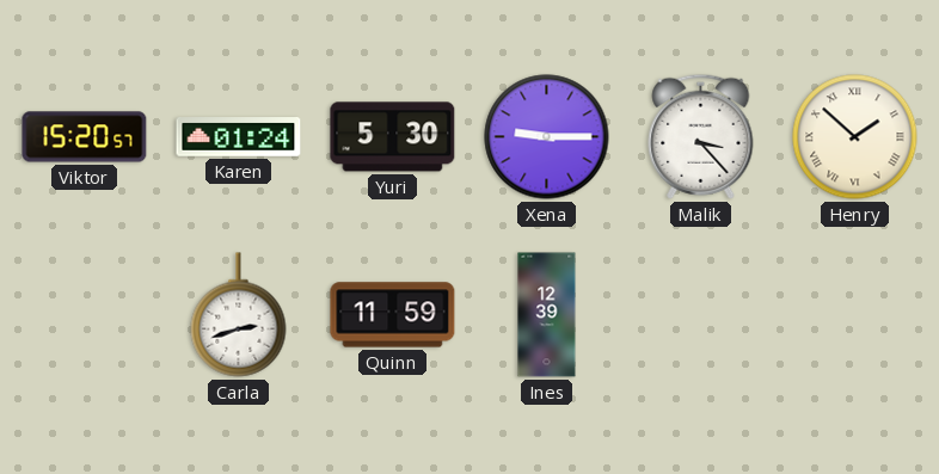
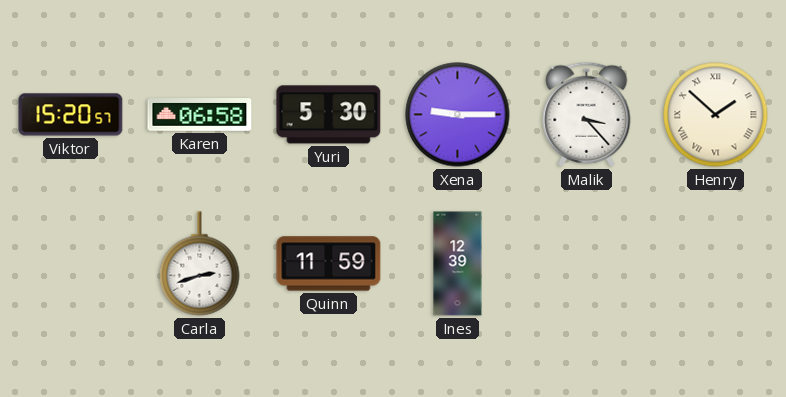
Karen: 01:24 -> 06:58 (200, 115)
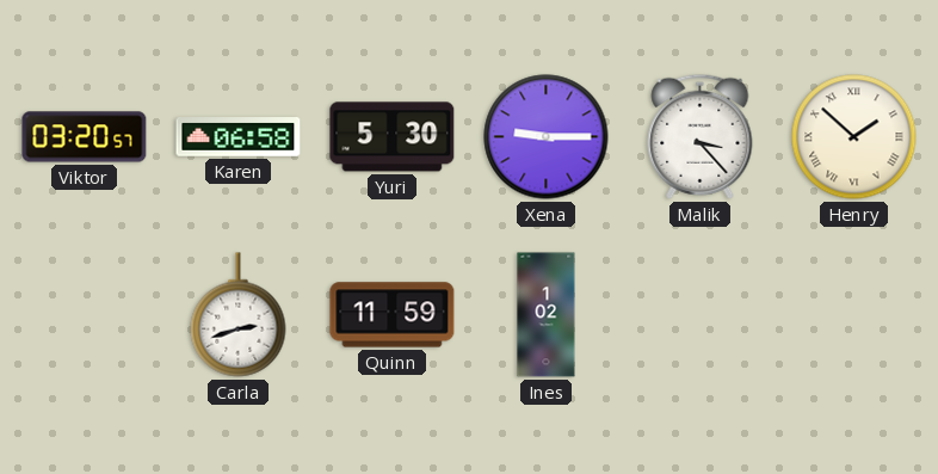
Viktor: 15:20 -> 03:20 (85, 137)
Ines: 12:39 -> 1:02 (547, 315)
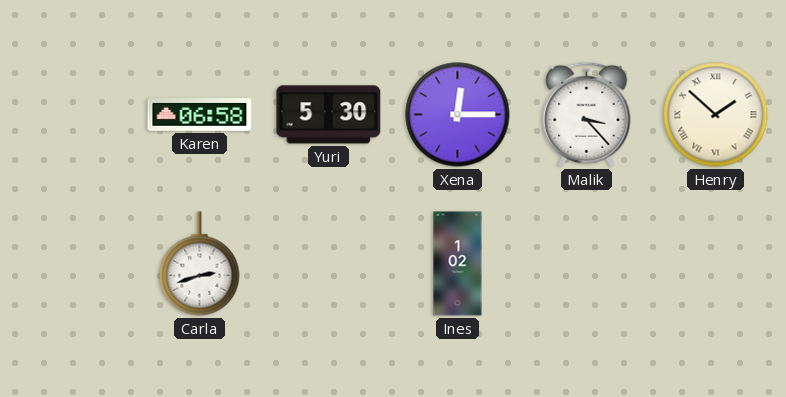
Viktor: 03:20 -> none (85, 137)
Xena: 9:15 -> 12:15 (458, 115)
Quinn: 11:59 -> none (393, 315)
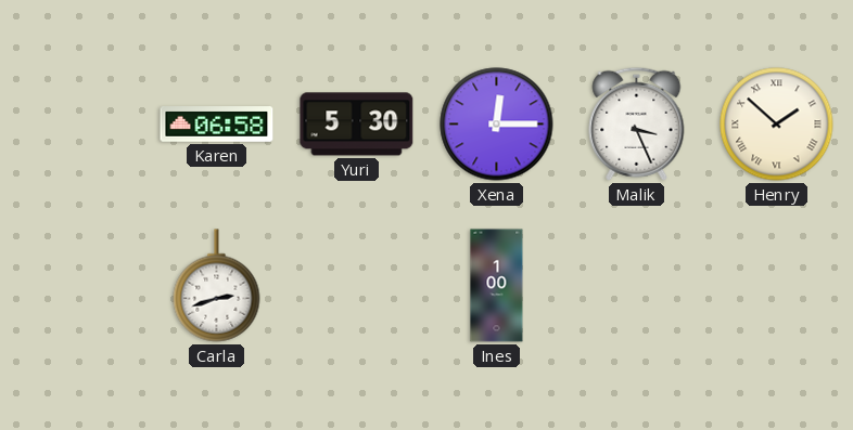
Malik: 3:23 -> 3:26 (637, 123)
Ines: 1:02 -> 1:00 (497, 286)
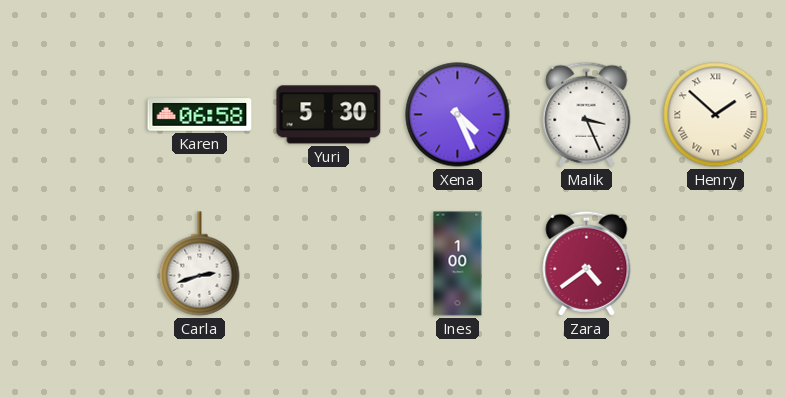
Xena: 12:15 -> 4:26 (458, 115)
Zara: none -> 4:39 (587, 263)
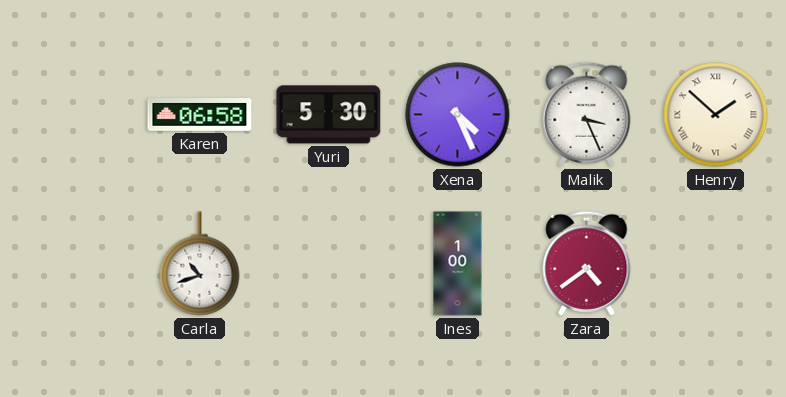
Carla: 2:42 -> 10:42 (200, 264)
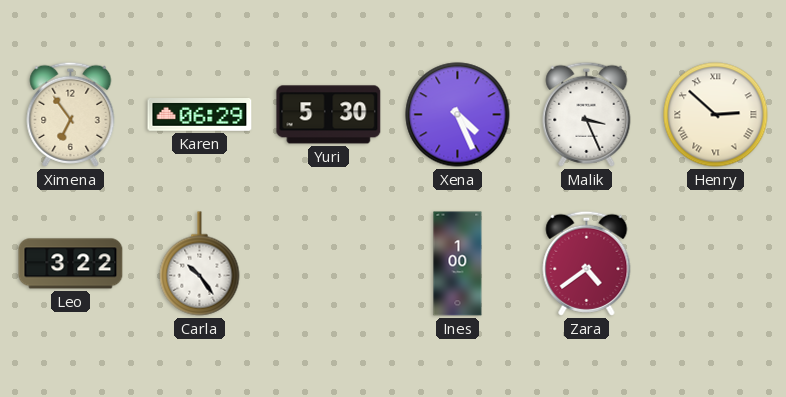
Ximena: none -> 6:54 (71, 114)
Karen: 06:58 -> 06:29 (200, 115)
Henry: 1:52 -> 2:52 (716, 115)
Leo: none -> 3:22 (71, 264)
Carla: 10:42 -> 10:24 (200, 264)
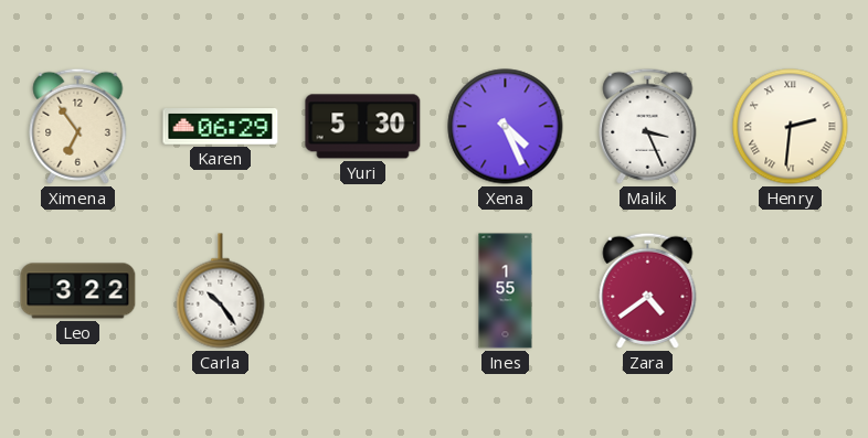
Henry: 2:52 -> 2:31 (791, 127)
Ines: 1:00 -> 1:55 (506, 291)
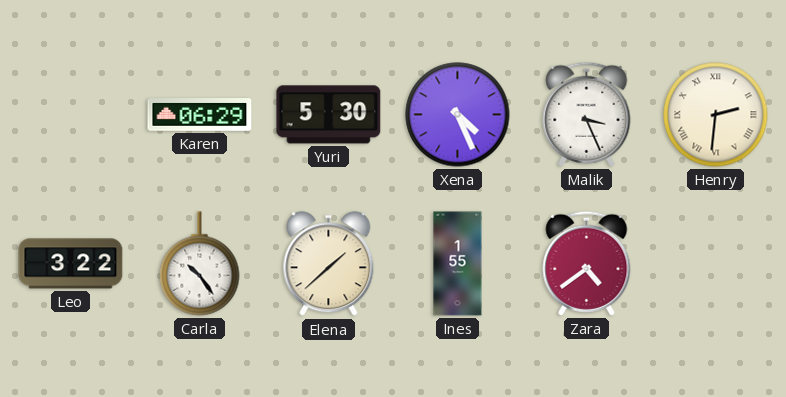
Ximena: 6:54 -> none (78, 126)
Elena: none -> 1:38 (329, 264)
